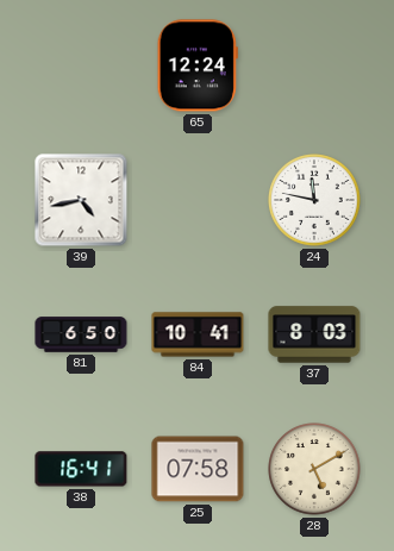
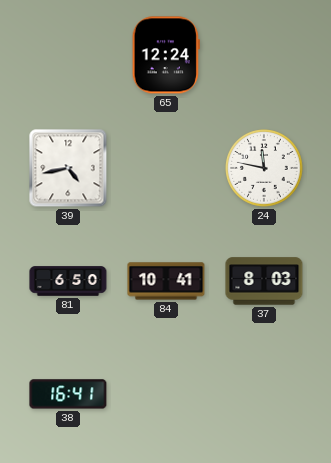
25: 07:58 -> none (198, 469)
28: 5:10 -> none (314, 469)
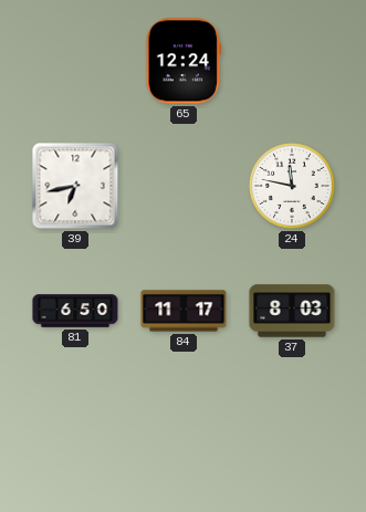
39: 4:43 -> 6:43 (75, 186)
84: 10:41 -> 11:17 (184, 311)
38: 16:41 -> none (68, 394)
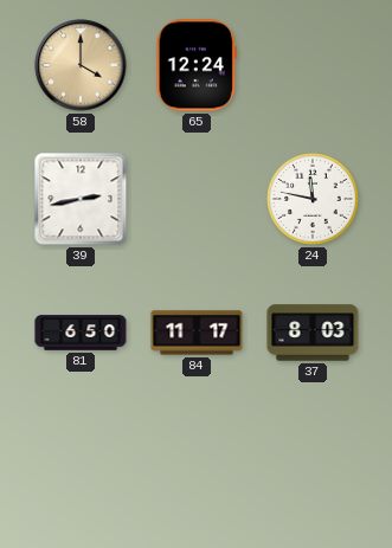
58: none -> 4:00 (81, 65)
39: 6:43 -> 2:43 (81, 199)
